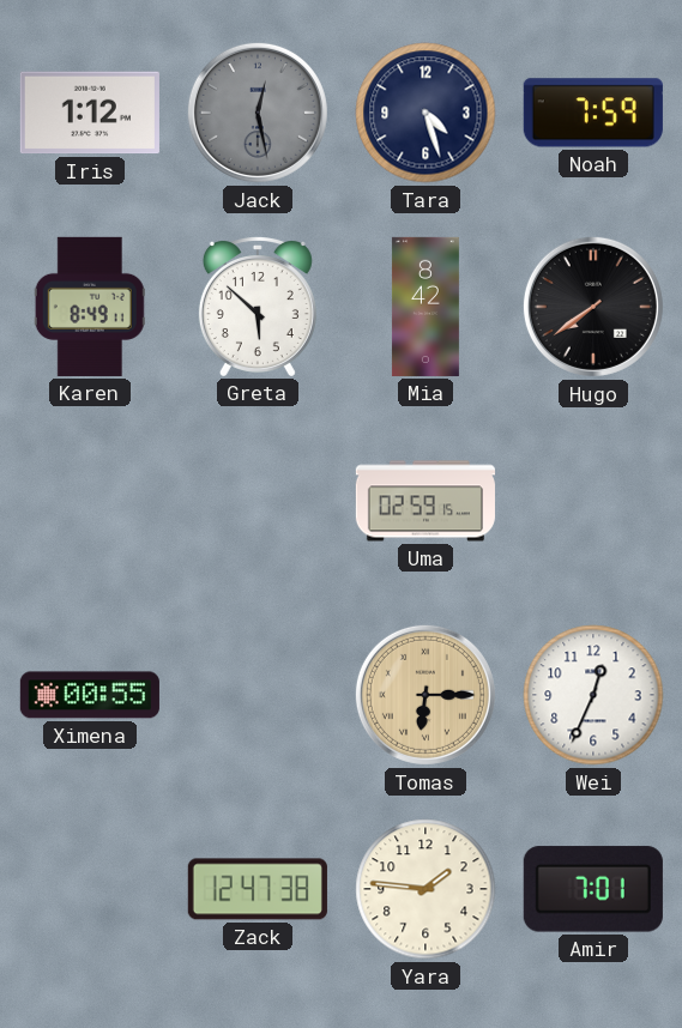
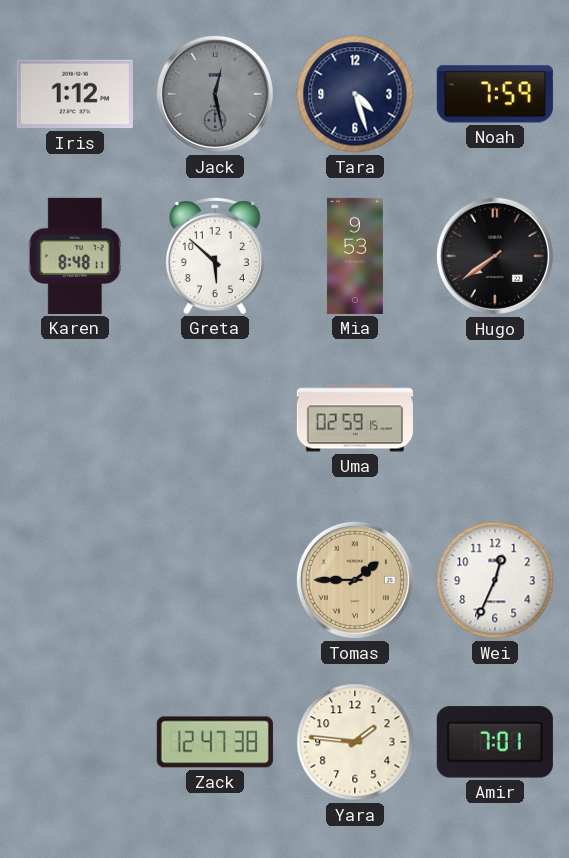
Karen: 8:49 -> 8:48 (75, 256)
Mia: 8:42 -> 9:53 (355, 256)
Ximena: 00:55 -> none (90, 695)
Tomas: 6:15 -> 1:45 (355, 580)
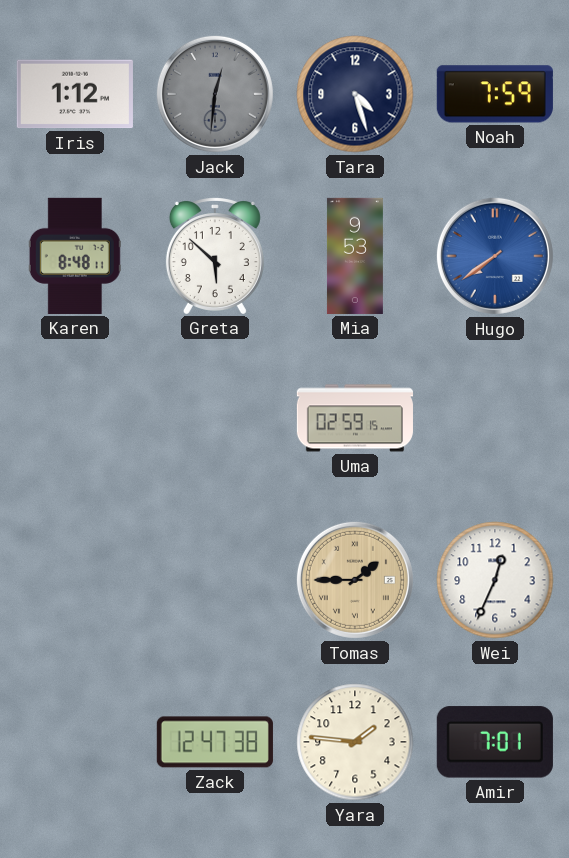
Jack: 12:28 -> 12:31 (215, 94)
Hugo dial: black -> blue (495, 256)
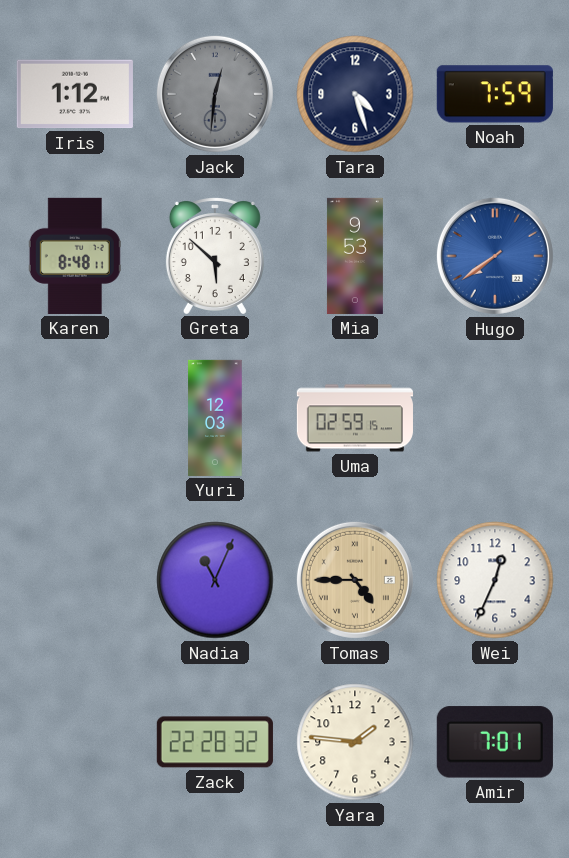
Yuri: none -> 12:03 (215, 418)
Nadia: none -> 11:04 (215, 580)
Tomas: 1:45 -> 4:45 (355, 580)
Zack: 12:47 -> 22:28 (215, 742)
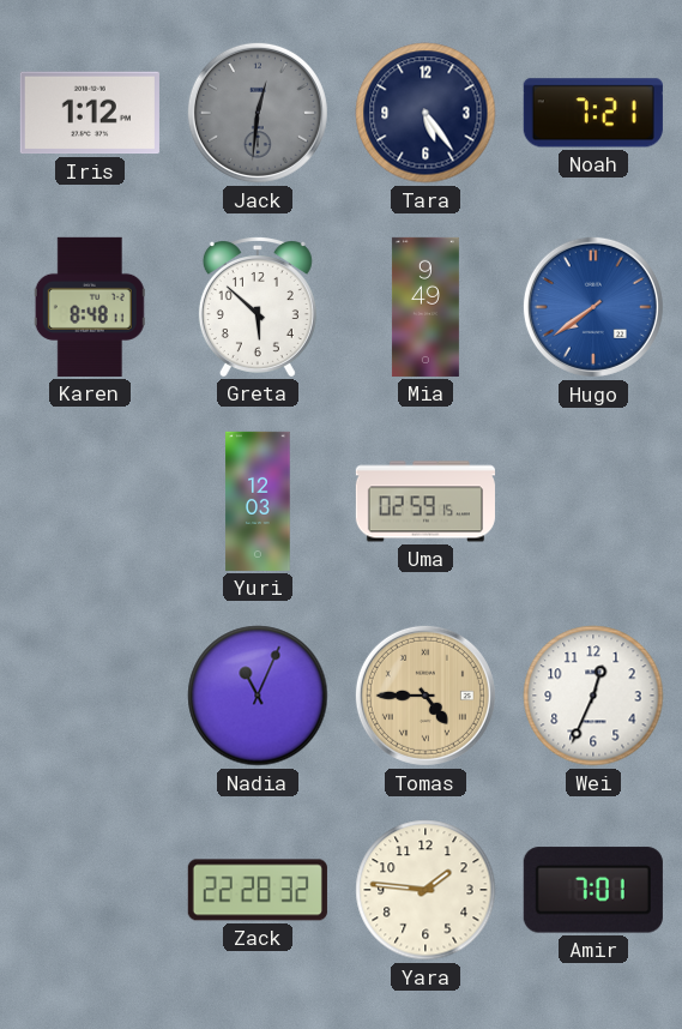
Tara: 4:27 -> 5:24 (426, 113)
Noah: 7:59 -> 7:21 (593, 113)
Mia: 9:53 -> 9:49 (426, 307)
